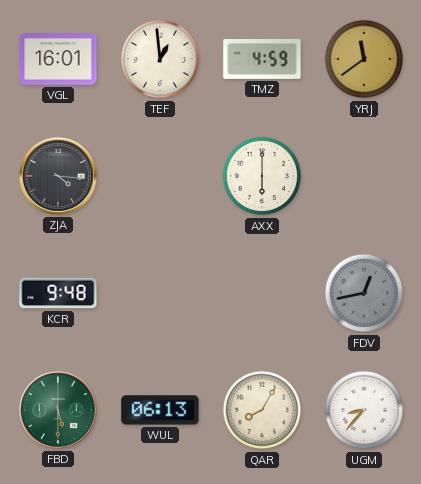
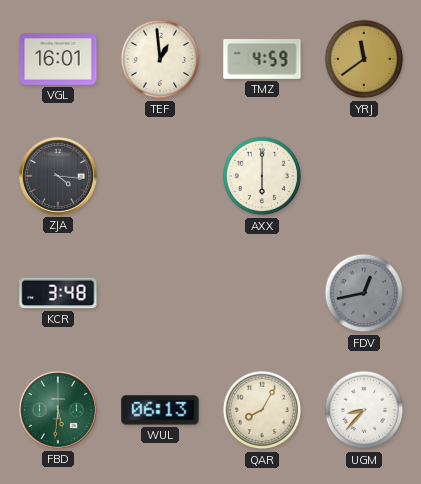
KCR: 9:48 -> 3:48 (58, 293)
FBD: 5:30 -> 5:31 (58, 410)
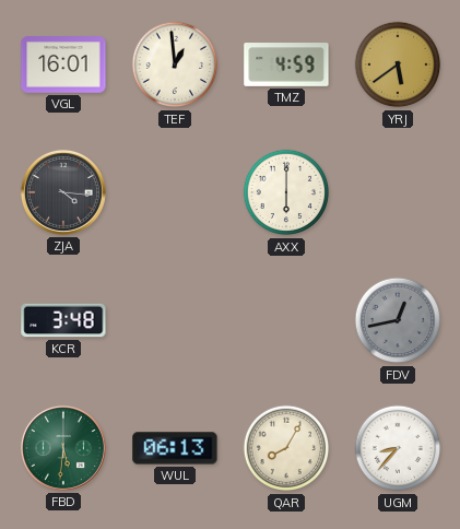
YRJ: 11:39 -> 5:39 (398, 64)
